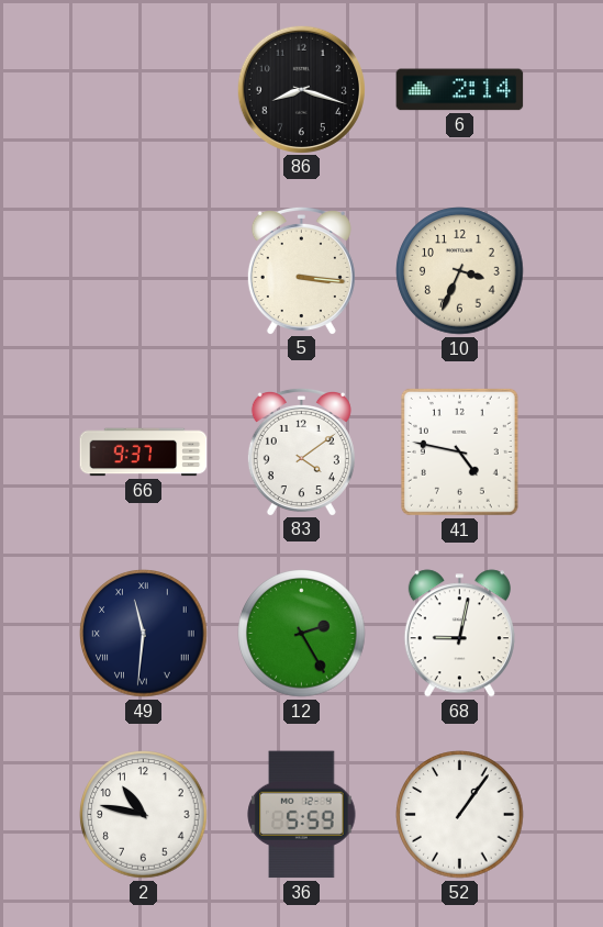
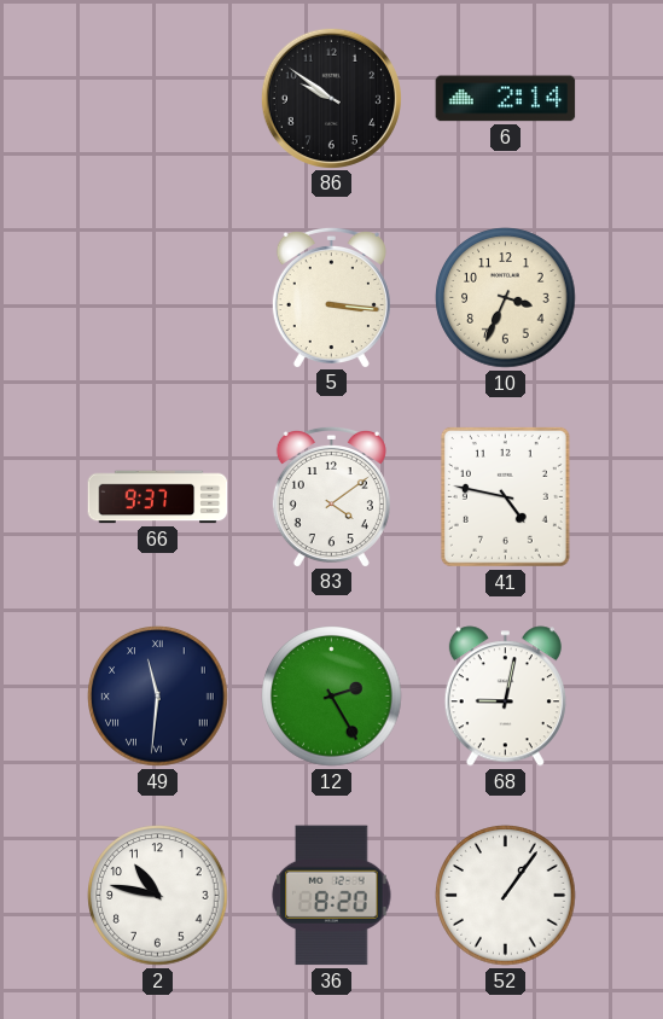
86: 8:18 -> 9:51 (331, 98)
36: 5:59 -> 8:20 (332, 896)
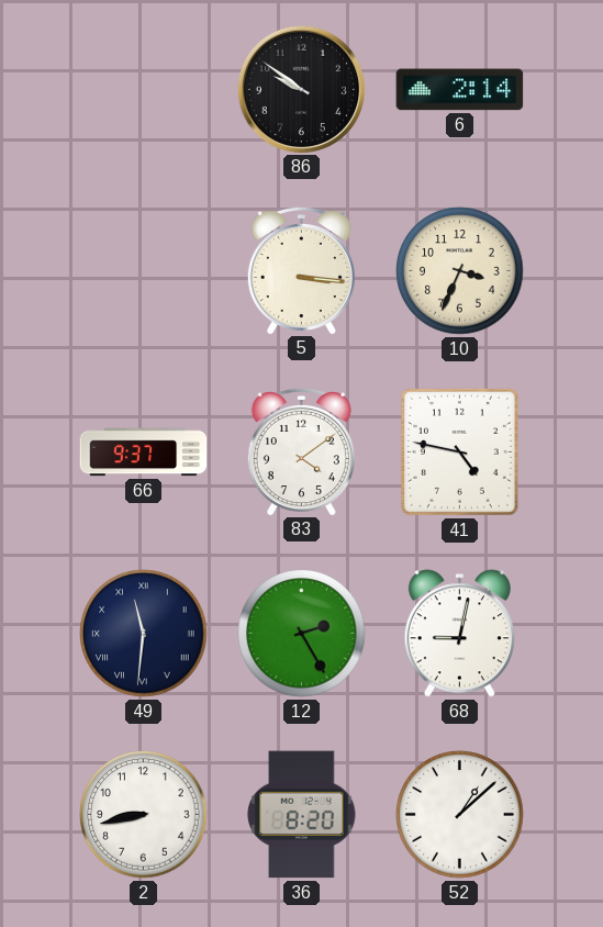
2: 10:47 -> 8:43 (144, 815)
52: 1:06 -> 1:08 (460, 815)
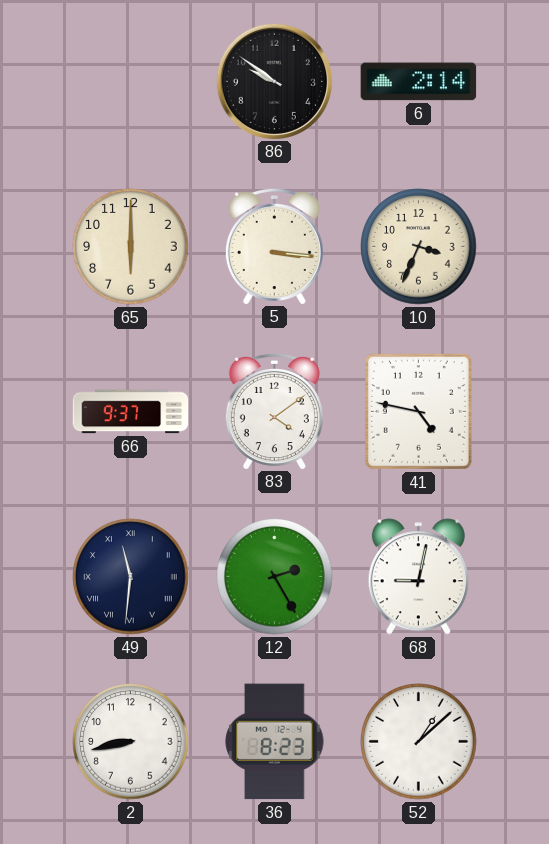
65: none -> 6:00 (131, 247)
36: 8:20 -> 8:23 (275, 742)
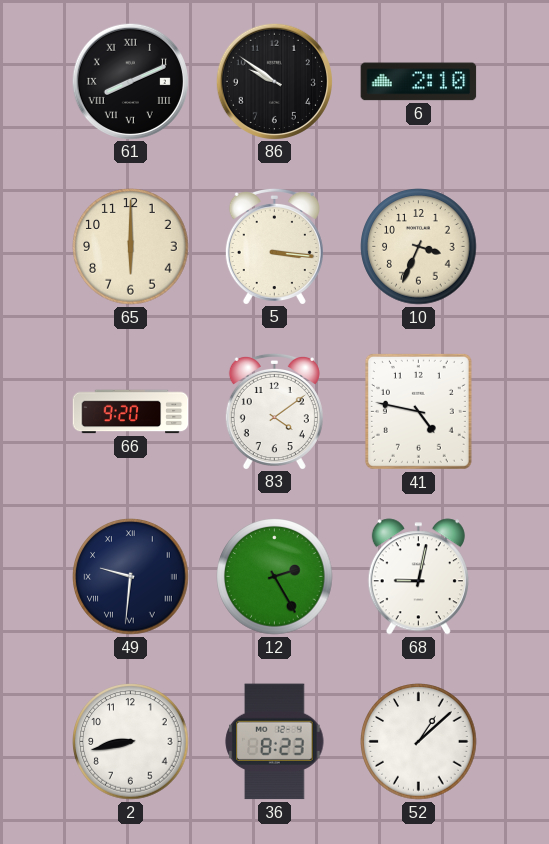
61: none -> 8:11 (130, 81)
6: 2:14 -> 2:10 (419, 82)
66: 9:37 -> 9:20 (131, 412)
49: 11:31 -> 9:31 (131, 577)
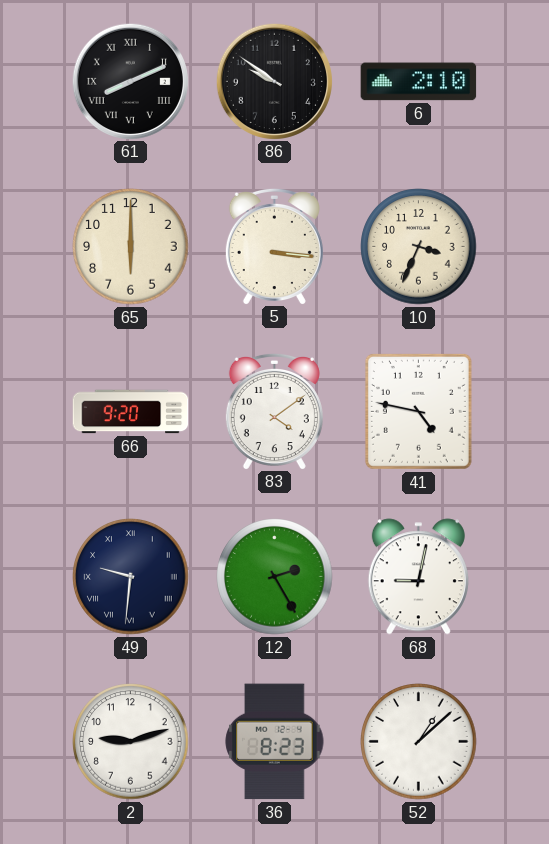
2: 8:43 -> 9:12 (131, 742)
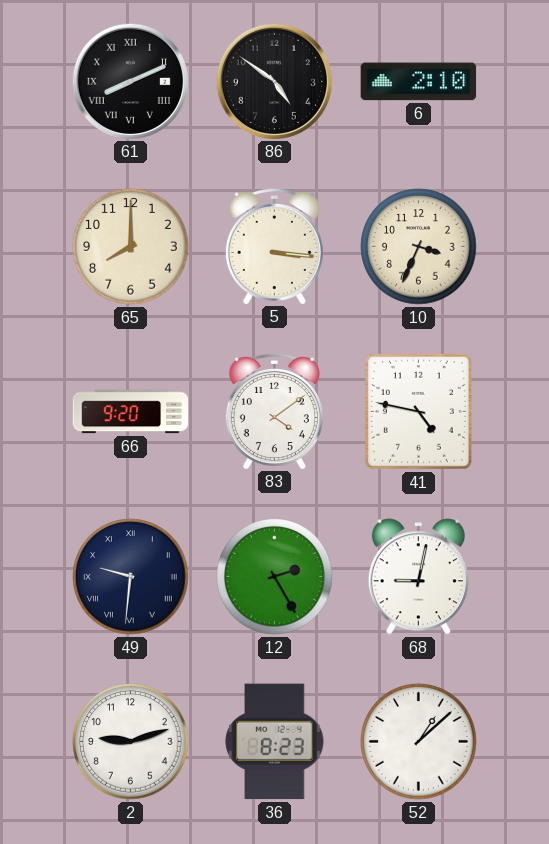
86: 9:51 -> 4:51 (274, 81)
65: 6:00 -> 8:00 (131, 247)
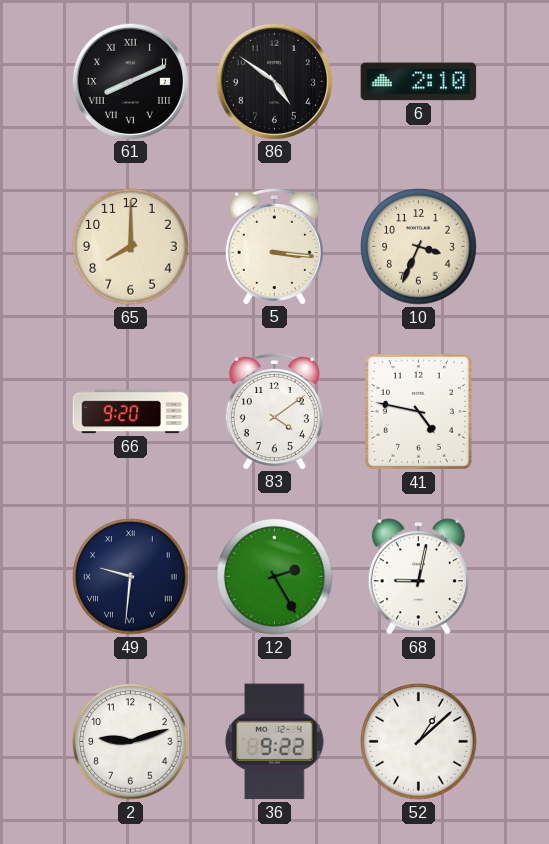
36: 8:23 -> 9:22 (275, 742)
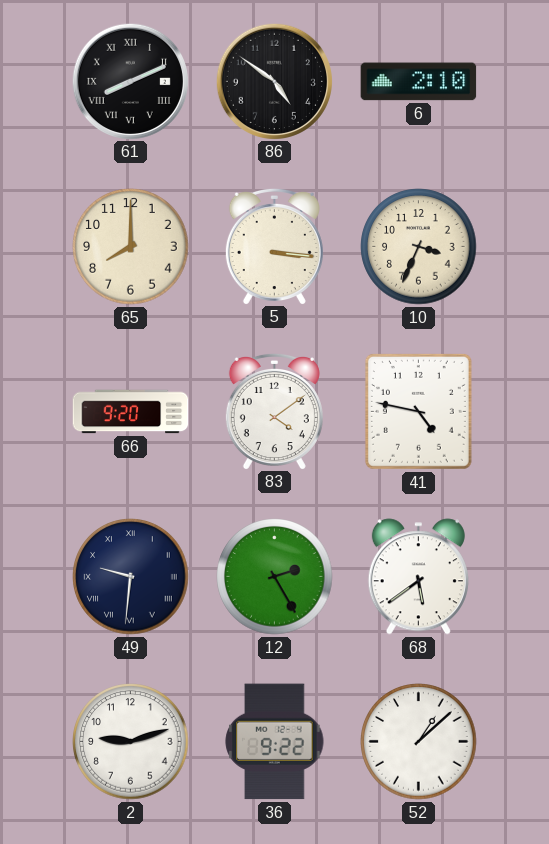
68: 9:02 -> 5:39 (418, 577)
